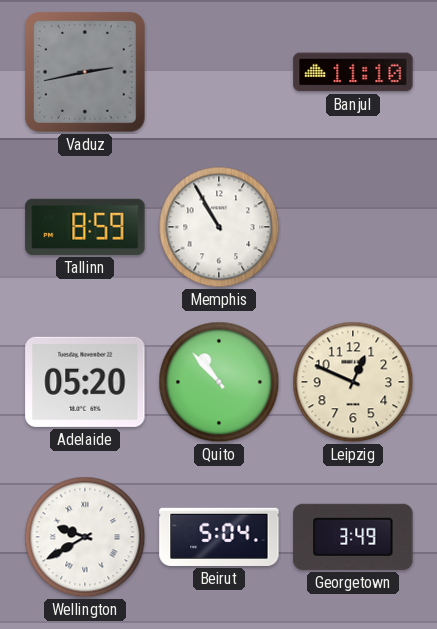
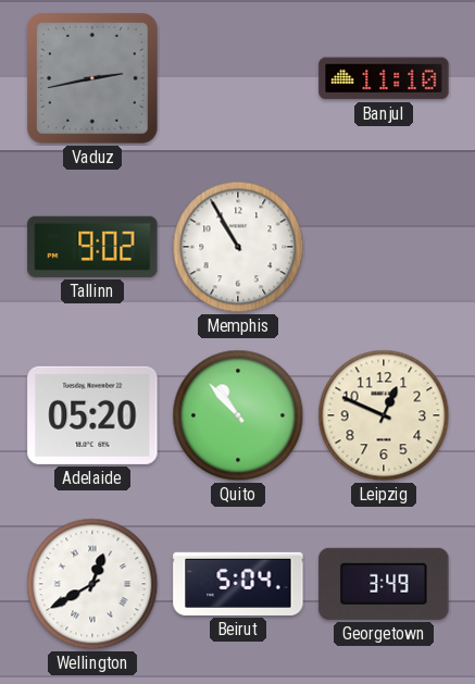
Tallinn: 8:59 -> 9:02 (92, 247)
Wellington: 9:40 -> 12:40 (92, 584)
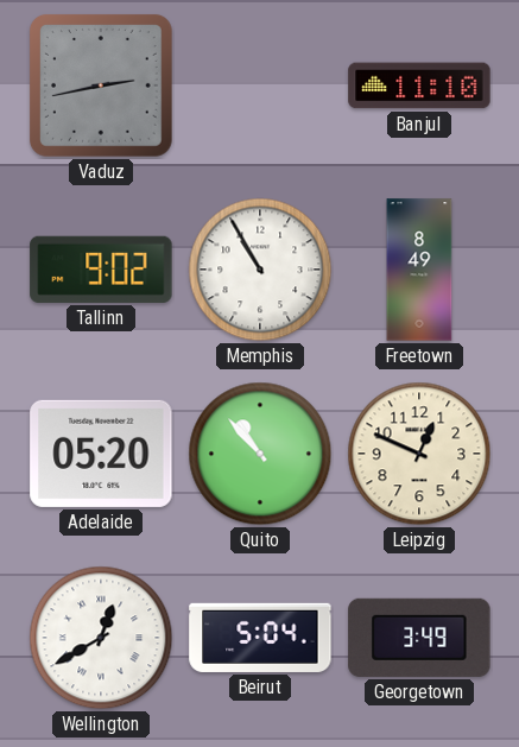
Freetown: none -> 8:49 (419, 270)
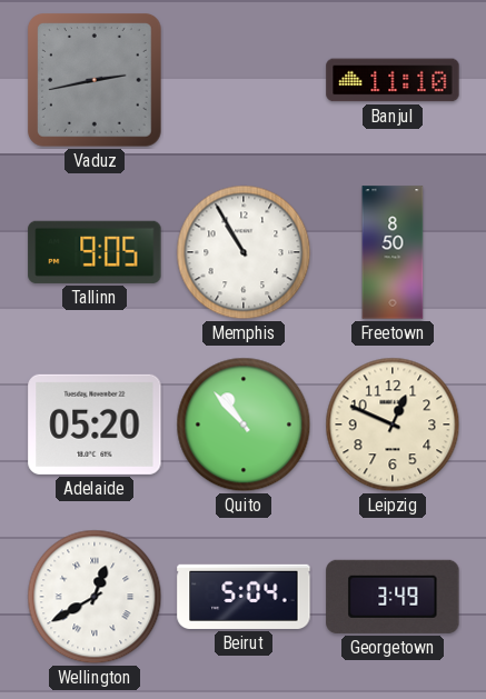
Tallinn: 9:02 -> 9:05 (95, 252)
Freetown: 8:49 -> 8:50 (393, 252)
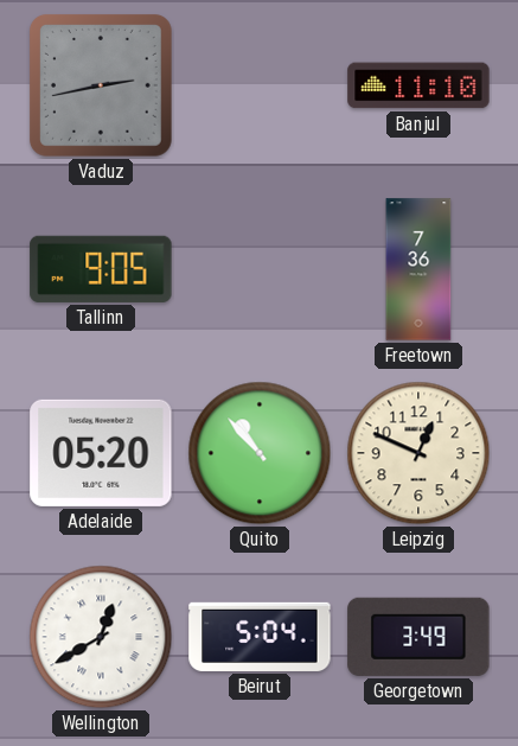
Memphis: 10:55 -> none (244, 252)
Freetown: 8:50 -> 7:36 (418, 269)
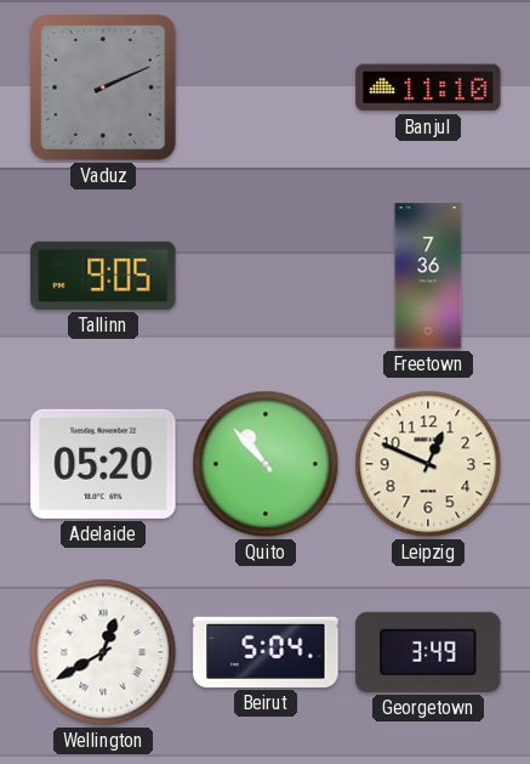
Vaduz: 2:43 -> 2:11 (103, 87)
